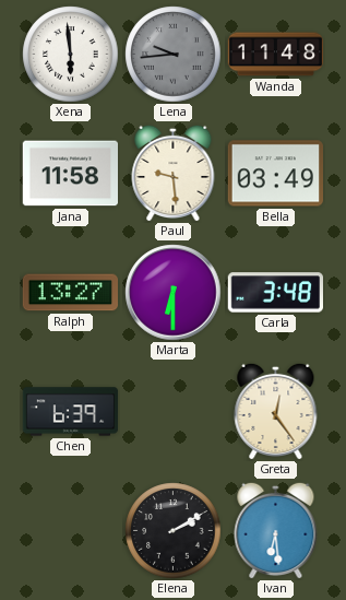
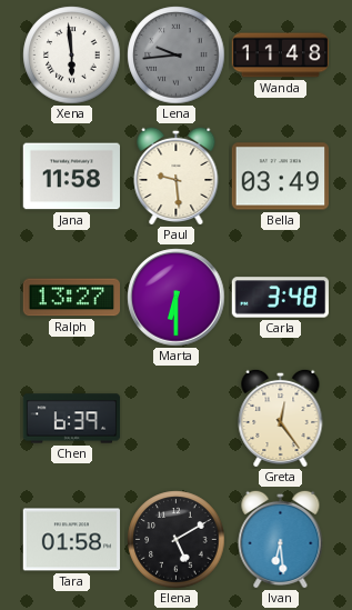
Tara: none -> 01:58 (72, 540)
Elena: 2:10 -> 5:10 (177, 540)
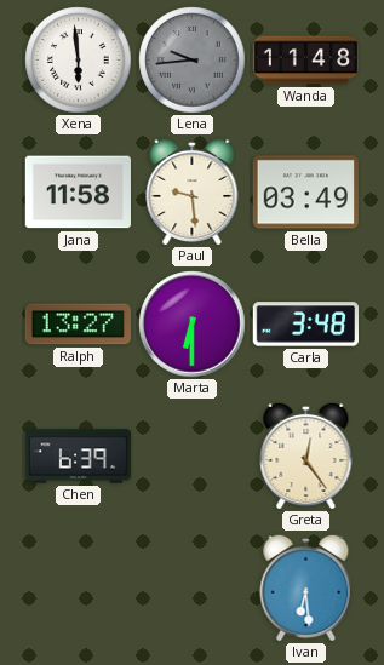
Tara: 01:58 -> none (72, 540)
Elena: 5:10 -> none (177, 540)
